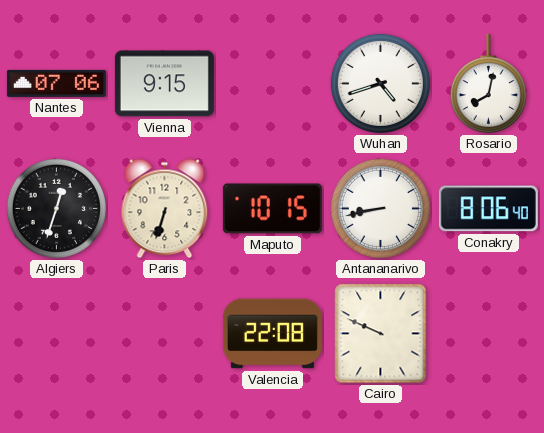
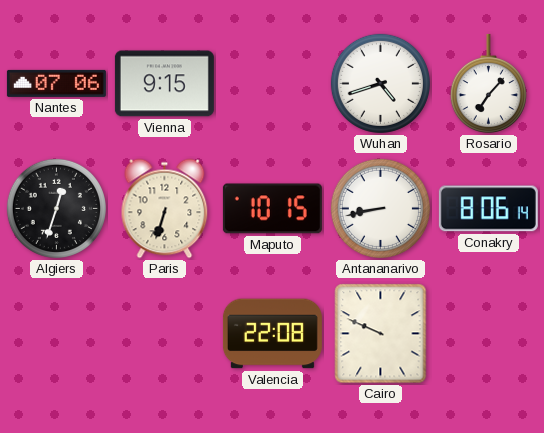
Rosario: 8:02 -> 7:07 (488, 84)
Conakry: 8:06:40 -> 8:06:14 (488, 209)
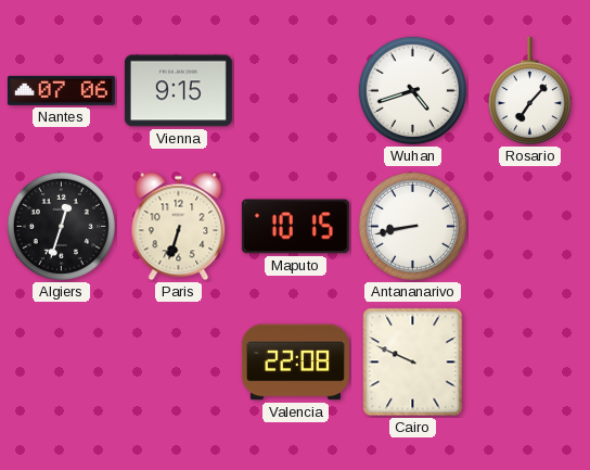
Conakry: 8:06 -> none (488, 209)
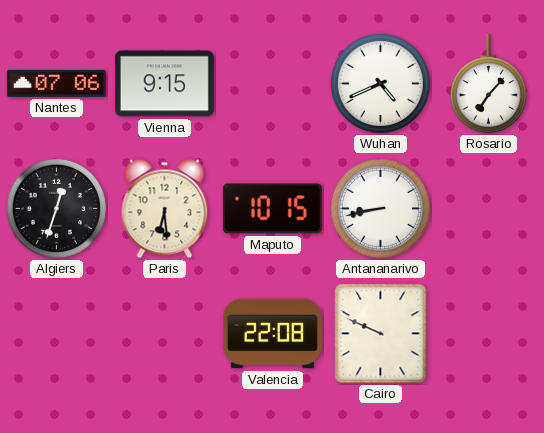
Wuhan: 4:42 -> 4:41 (380, 83)
Paris: 6:33 -> 6:29 (165, 209)
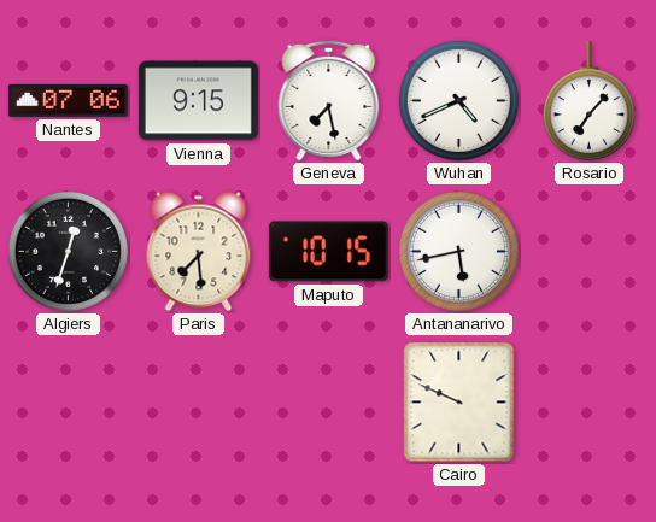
Geneva: none -> 7:28 (329, 100)
Paris: 6:29 -> 7:29 (199, 252)
Antananarivo: 8:43 -> 5:43 (458, 251)
Valencia: 22:08 -> none (272, 334)
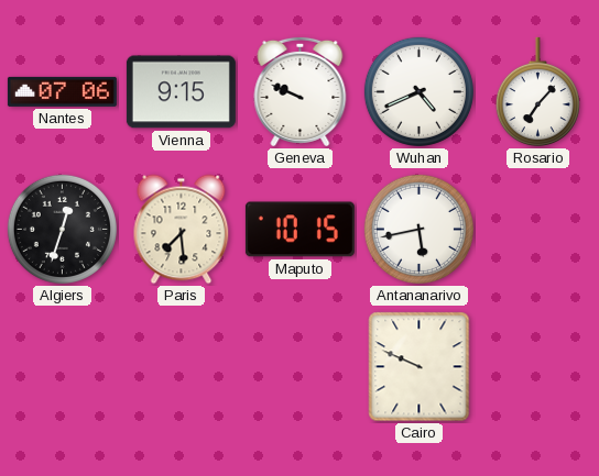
Geneva: 7:28 -> 9:49 (301, 91)
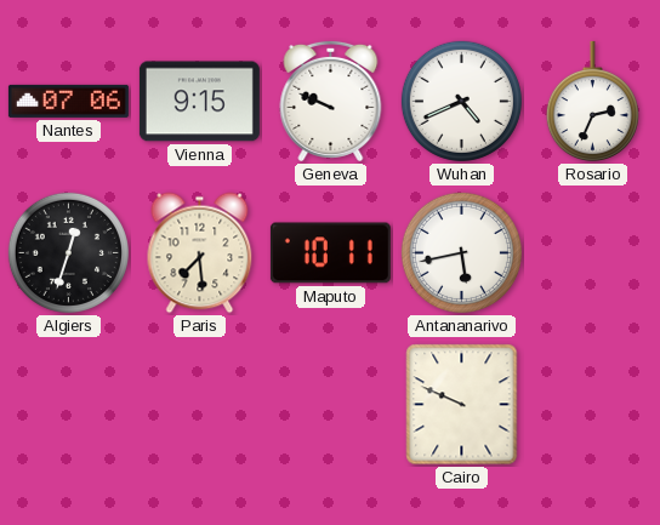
Rosario: 7:07 -> 2:34 (592, 102)
Maputo: 10:15 -> 10:11 (330, 253)
